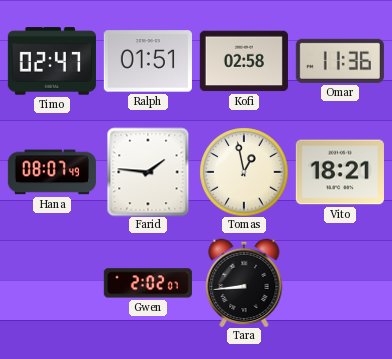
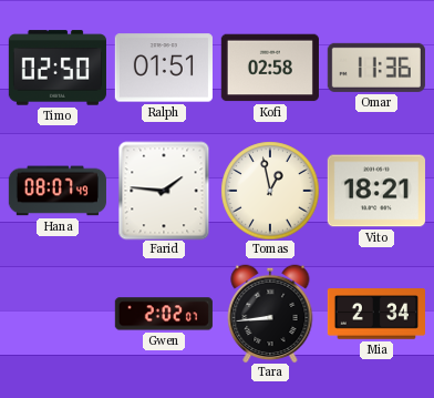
Timo: 02:47 -> 02:50 (58, 68)
Mia: none -> 2:34 (376, 314)
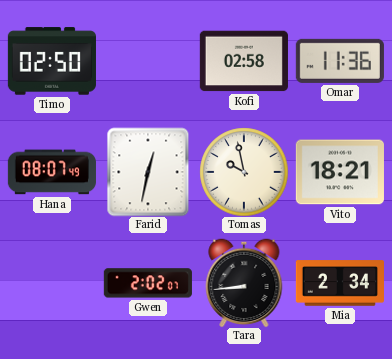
Ralph: 01:51 -> none (164, 68)
Farid: 1:46 -> 12:32 (148, 172)
Tomas: 12:58 -> 9:58 (244, 172)
